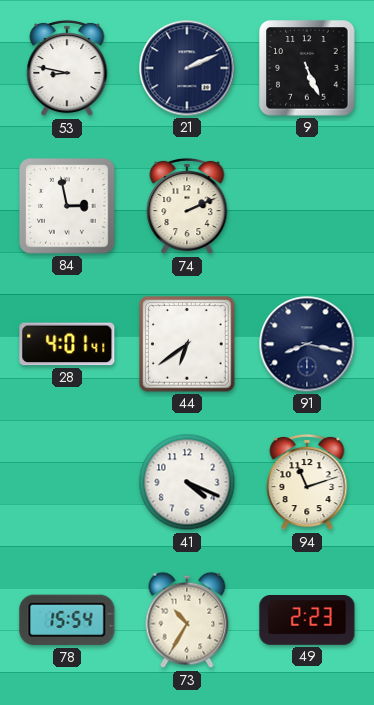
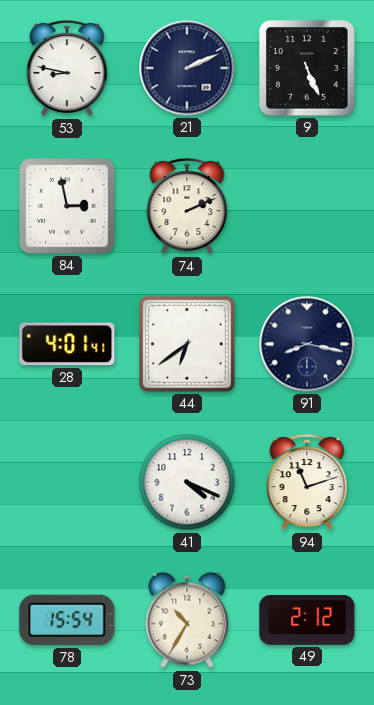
49: 2:23 -> 2:12 (307, 621)
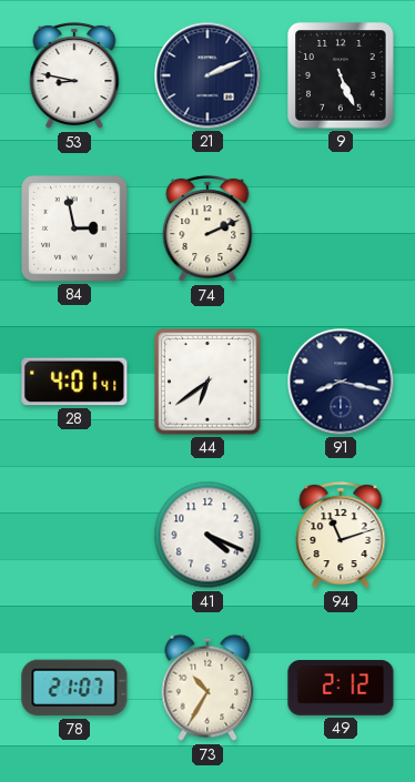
78: 15:54 -> 21:07 (74, 688)
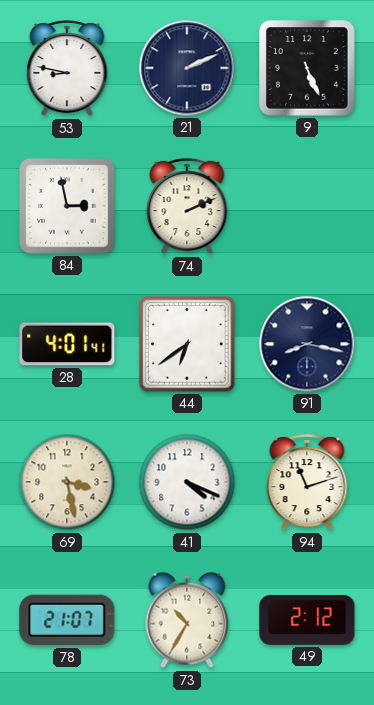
69: none -> 3:28 (67, 482)
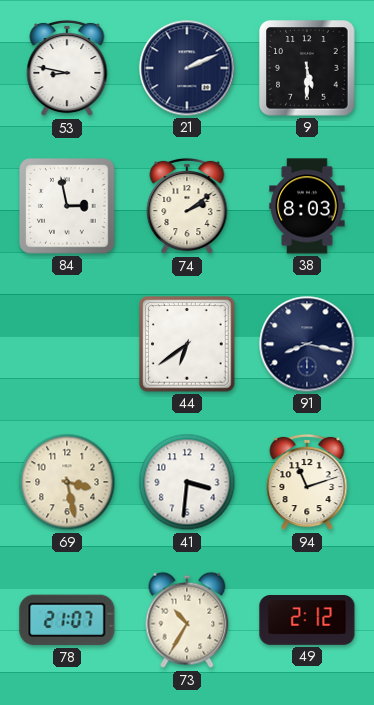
9: 5:26 -> 5:30 (307, 68)
74: 2:11 -> 2:09 (187, 206)
38: none -> 8:03 (307, 206)
28: 4:01 -> none (67, 344)
41: 4:19 -> 3:31 (187, 482)
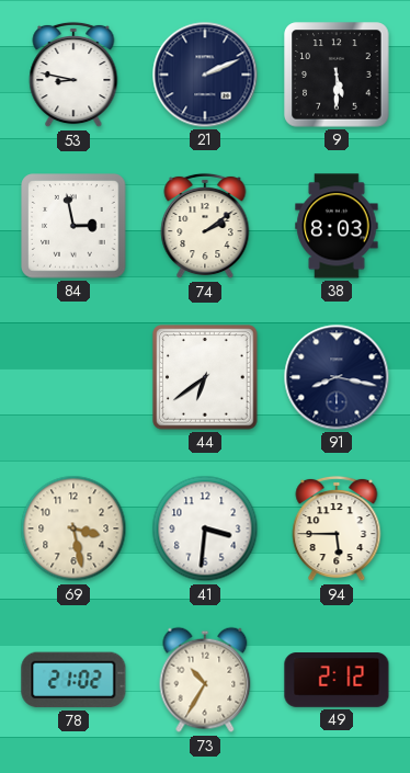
94: 11:12 -> 5:45 (337, 528)
78: 21:07 -> 21:02 (73, 680)
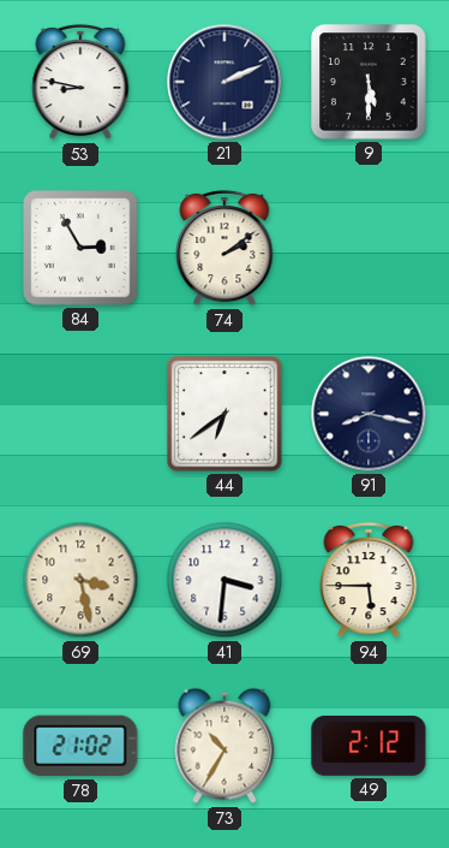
84: 2:58 -> 2:55 (80, 248)
38: 8:03 -> none (337, 226)
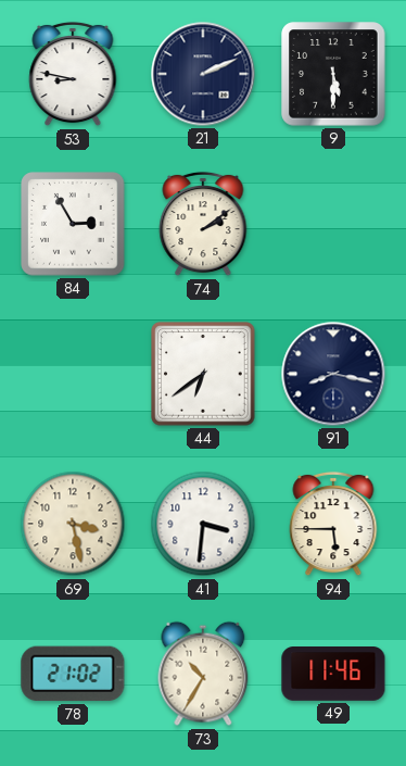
49: 2:12 -> 11:46 (333, 675)
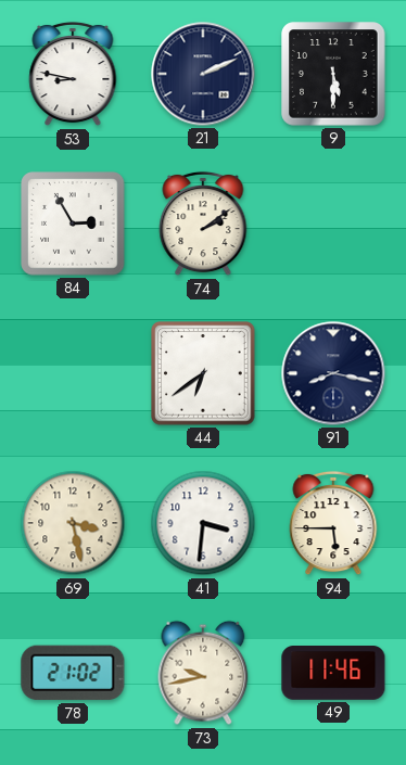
73: 10:35 -> 9:43 (203, 673)
